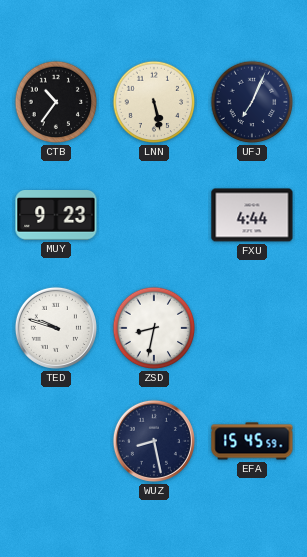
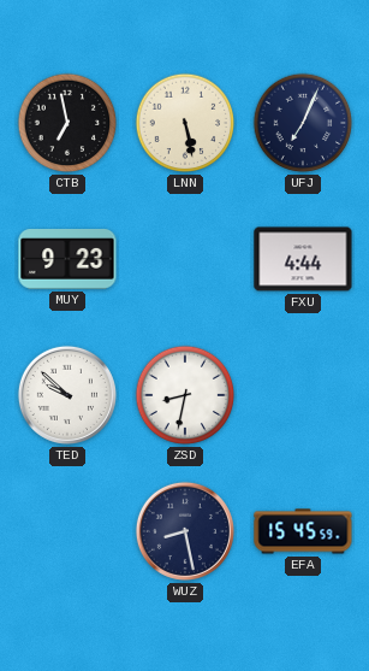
CTB: 10:36 -> 6:58 (67, 123)
TED: 9:48 -> 9:52 (67, 395)
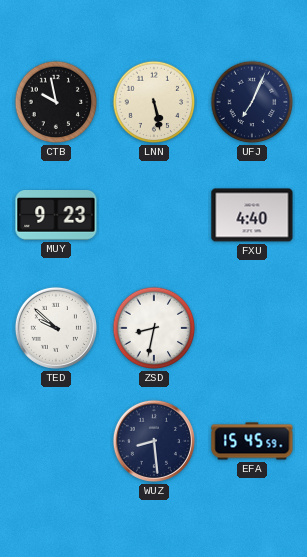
CTB: 6:58 -> 9:58 (56, 102)
FXU: 4:44 -> 4:40 (252, 215)
WUZ: 8:28 -> 8:29 (154, 441)
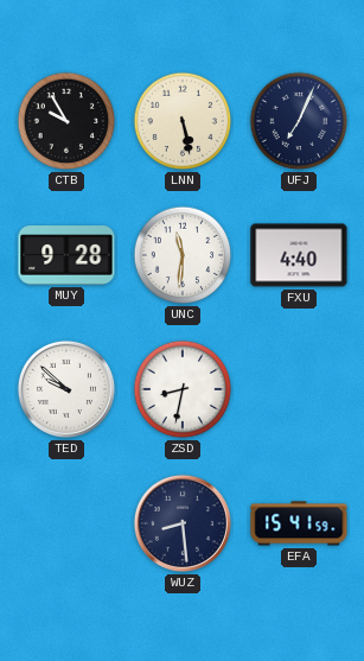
CTB: 9:58 -> 9:55 (66, 121)
MUY: 9:23 -> 9:28 (66, 256)
UNC: none -> 11:31 (183, 255)
EFA: 15:45 -> 15:41 (299, 523)
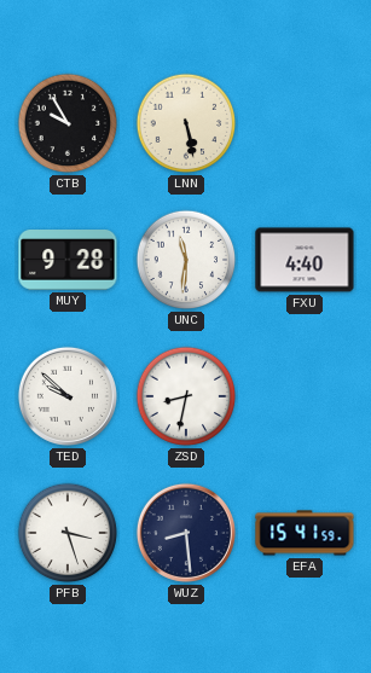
UFJ: 7:04 -> none (299, 121)
PFB: none -> 3:27 (68, 533)
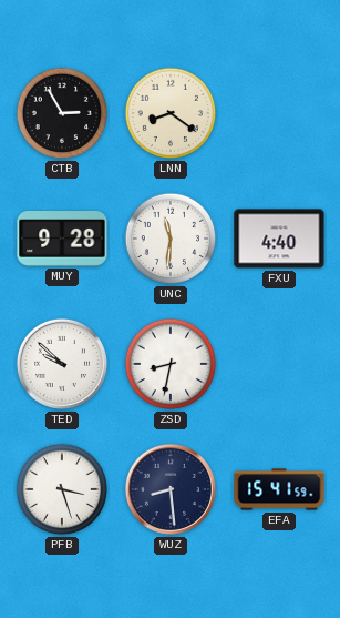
CTB: 9:55 -> 2:55 (62, 113)
LNN: 5:28 -> 8:21 (171, 113)
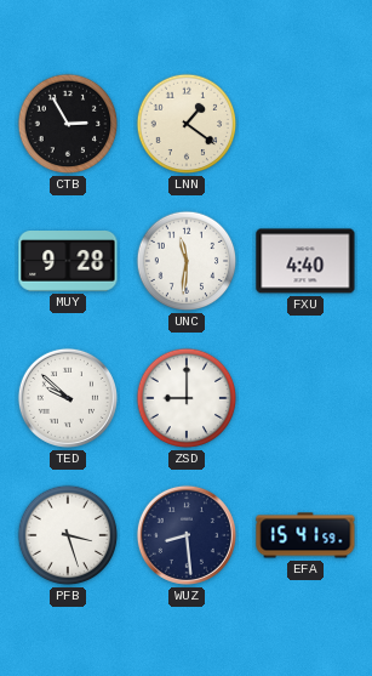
LNN: 8:21 -> 1:21 (187, 124)
ZSD: 8:32 -> 9:00 (187, 398)
